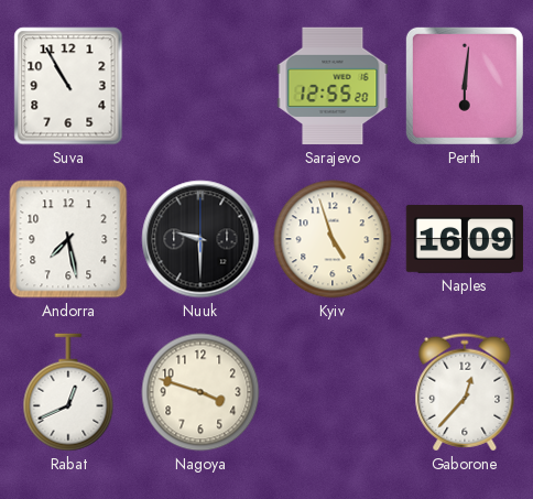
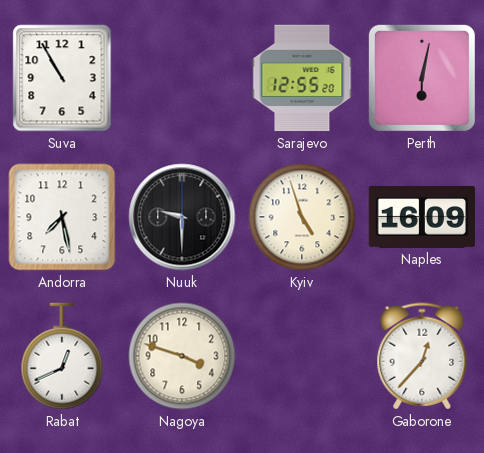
Perth: 6:01 -> 6:02 (422, 78)
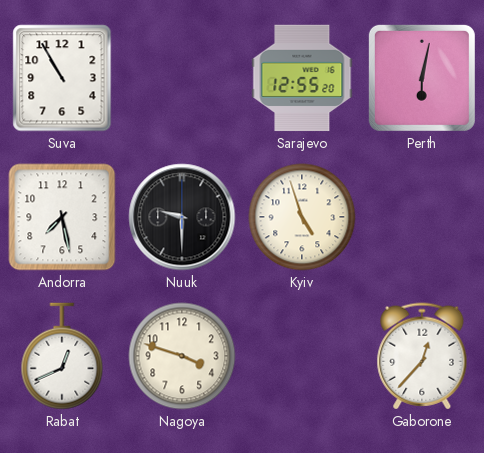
Naples: 16:09 -> none (422, 218)
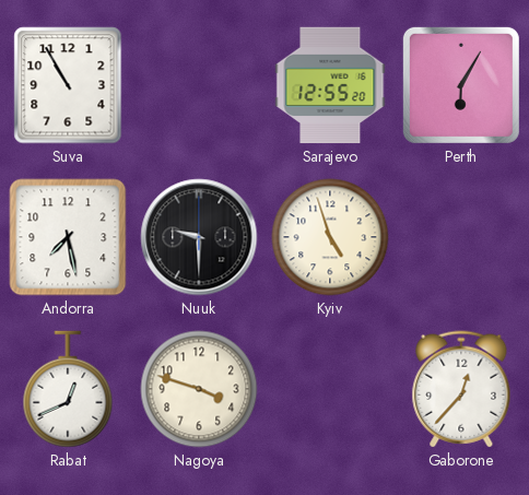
Perth: 6:02 -> 6:05 (461, 85)
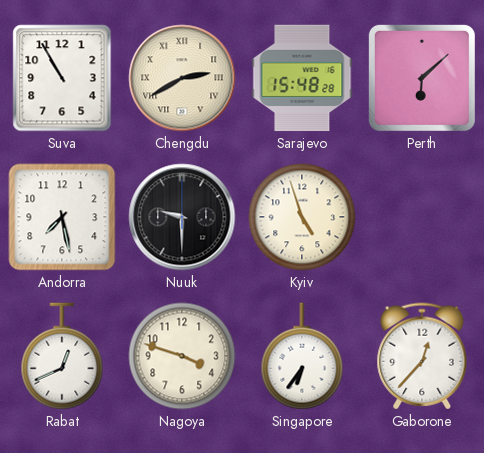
Chengdu: none -> 2:40 (182, 78)
Sarajevo: 12:55 -> 15:48 (302, 78)
Perth: 6:05 -> 6:08 (422, 78)
Singapore: none -> 6:36 (302, 356)
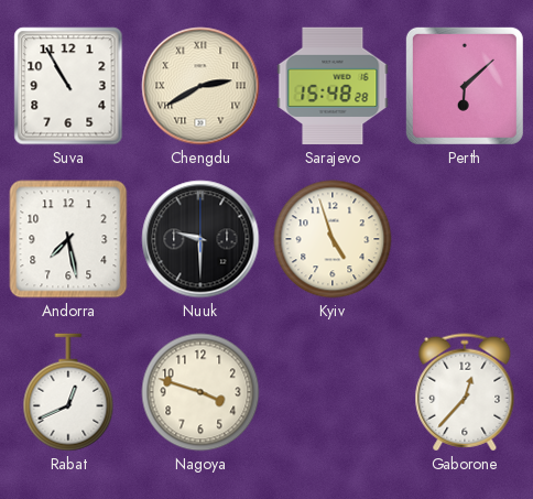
Singapore: 6:36 -> none (302, 356)
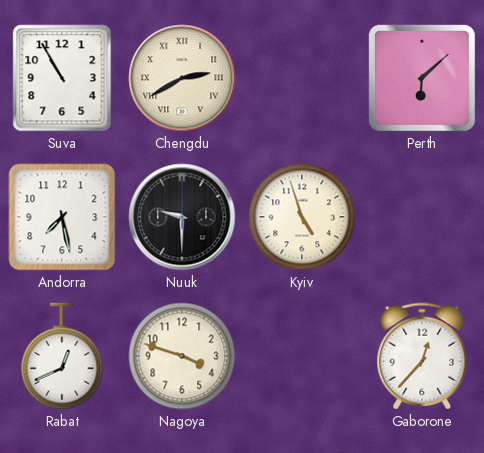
Sarajevo: 15:48 -> none (333, 86)
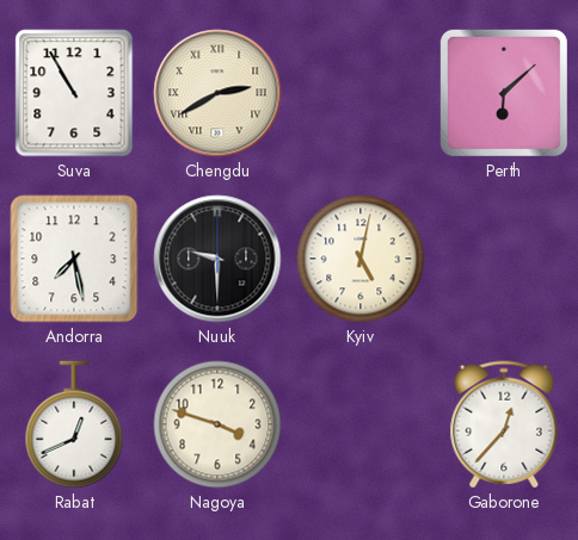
Kyiv: 4:57 -> 5:02 (361, 259)
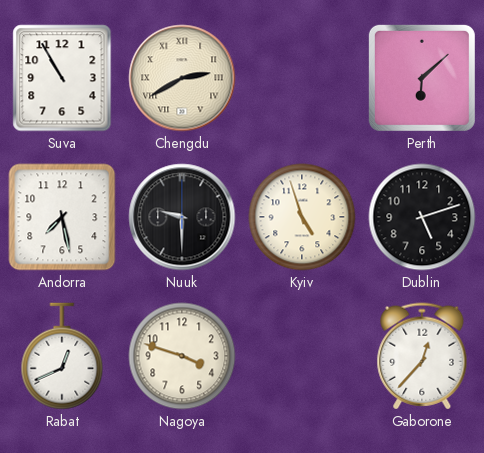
Kyiv: 5:02 -> 4:57 (302, 217)
Dublin: none -> 5:12 (422, 217)
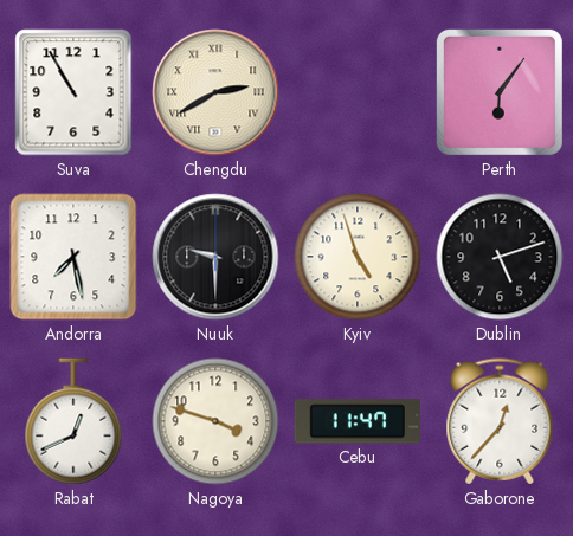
Perth: 6:08 -> 6:06 (500, 92)
Cebu: none -> 11:47 (356, 421)
